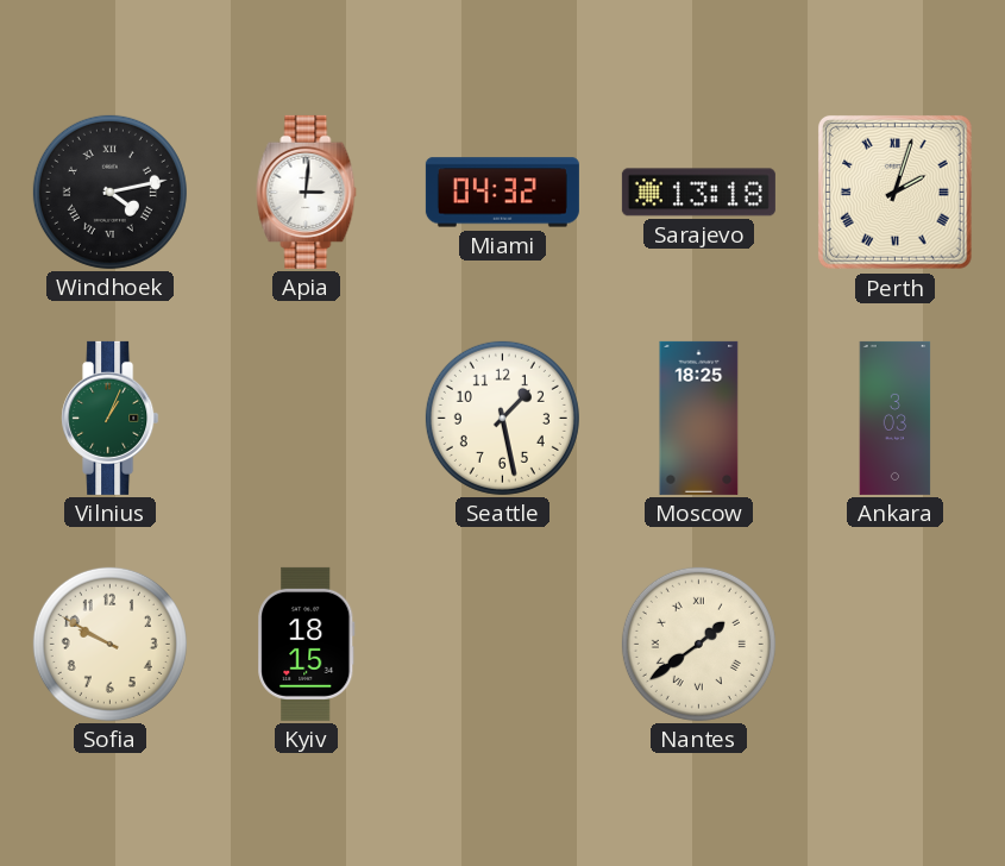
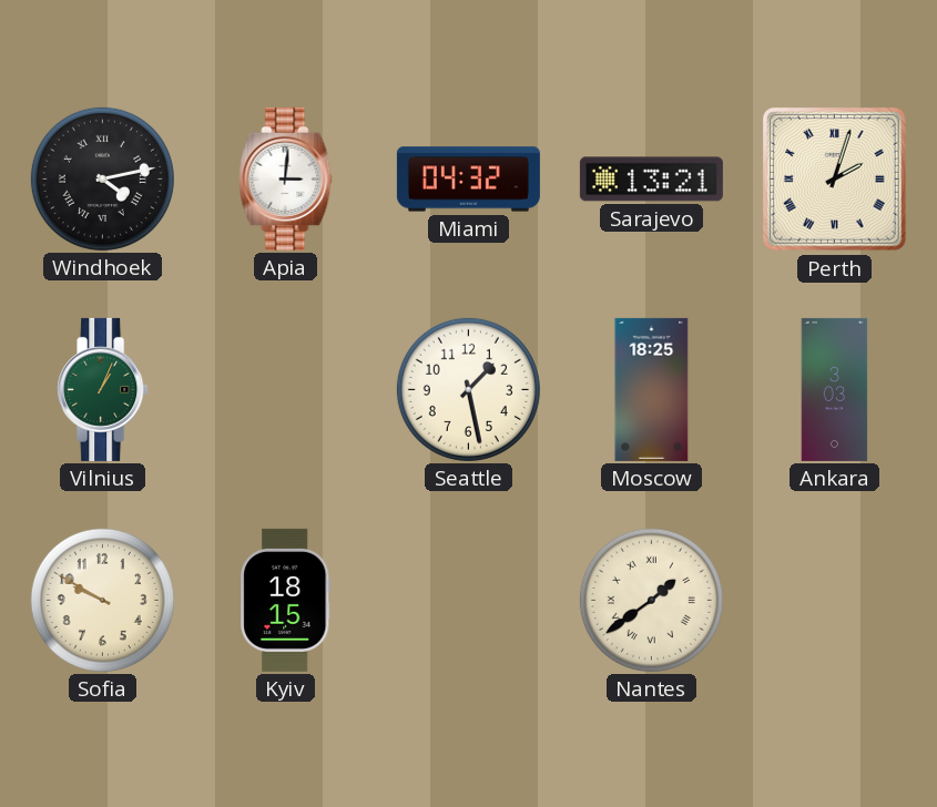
Sarajevo: 13:18 -> 13:21 (651, 180)
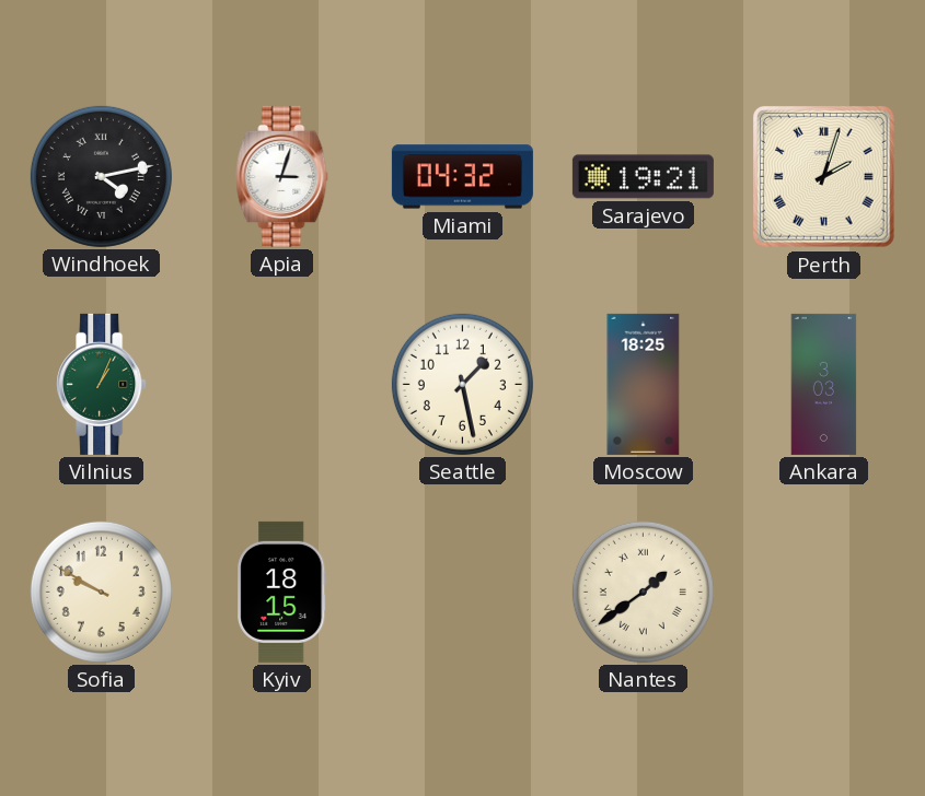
Apia: 3:01 -> 3:03 (282, 176)
Sarajevo: 13:21 -> 19:21 (643, 177)
